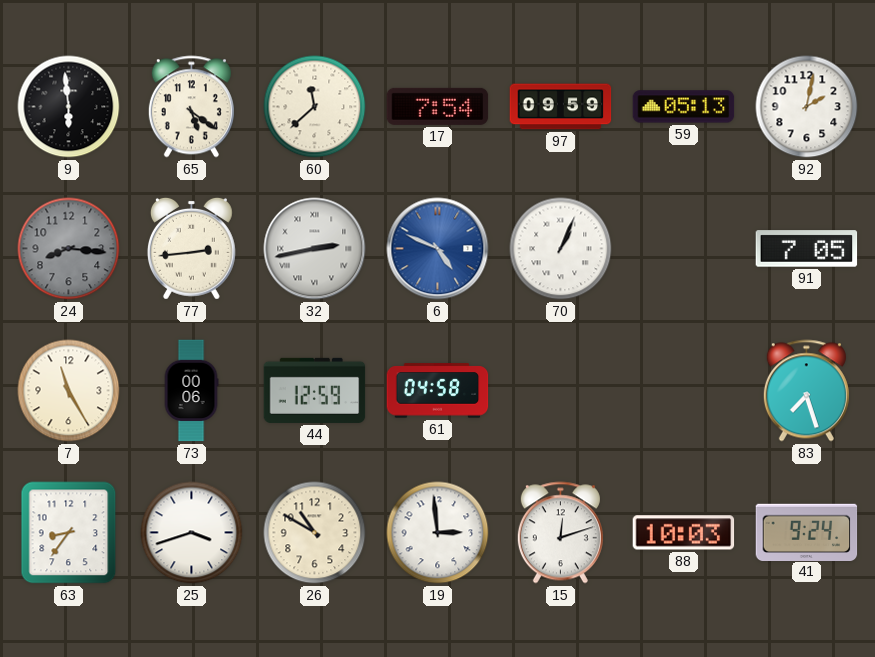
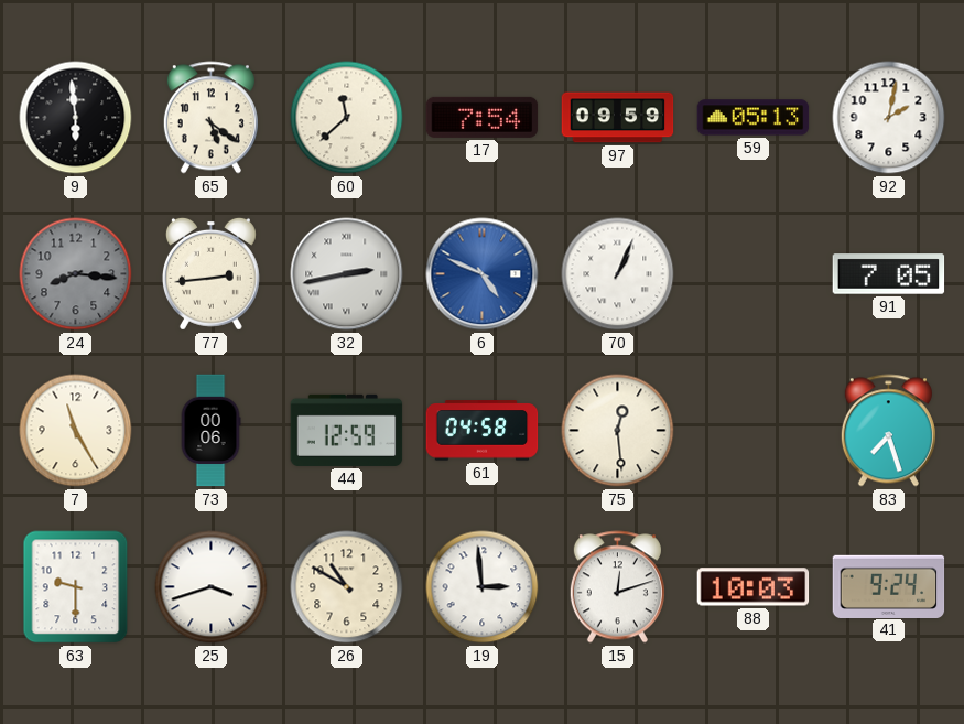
75: none -> 12:29 (618, 431)
63: 8:36 -> 9:30 (76, 587)
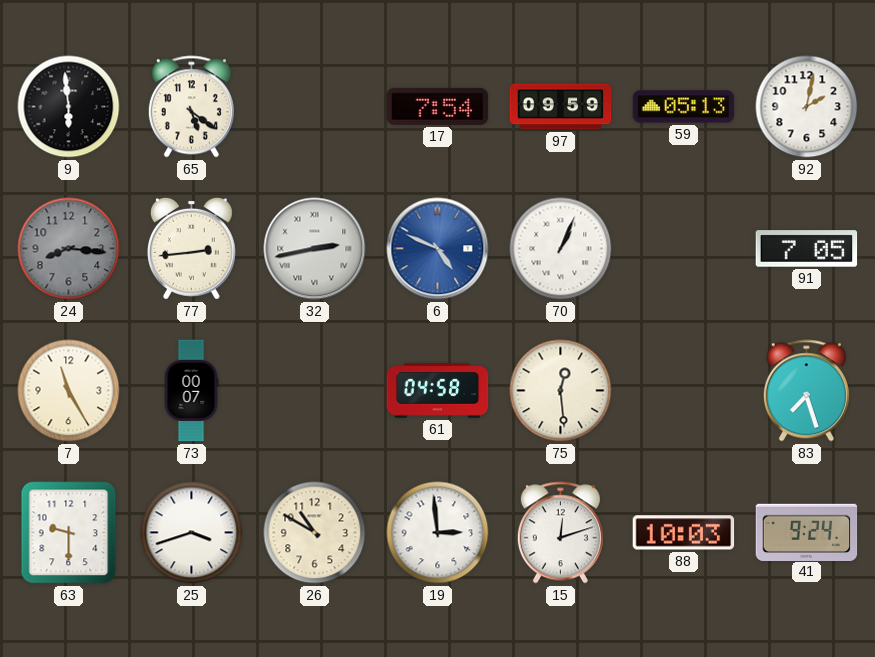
60: 11:38 -> none (347, 118)
73: 00:06 -> 00:07 (191, 391)
44: 12:59 -> none (347, 430)
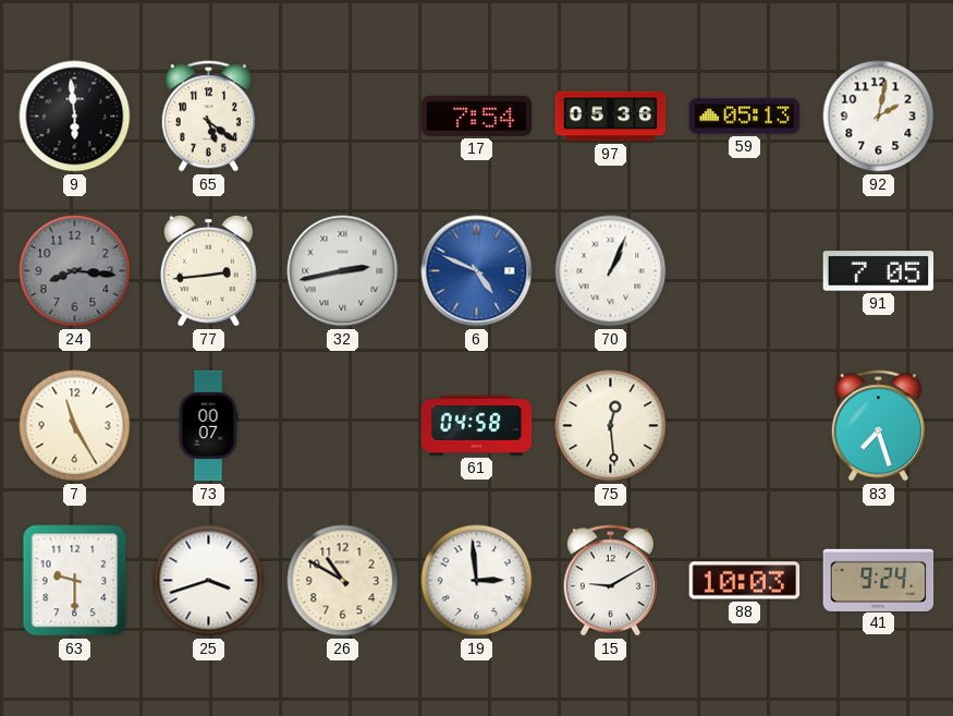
97: 09:59 -> 05:36 (611, 117)
15: 12:12 -> 9:10 (610, 581)
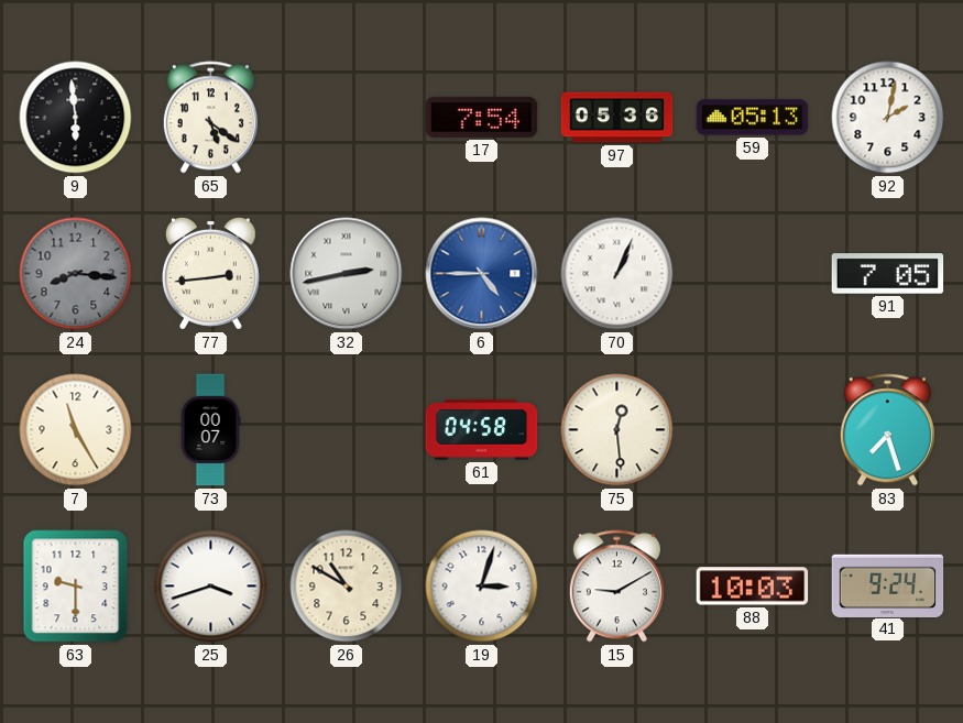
6: 4:49 -> 4:45 (482, 274)
19: 2:59 -> 3:03 (482, 587)
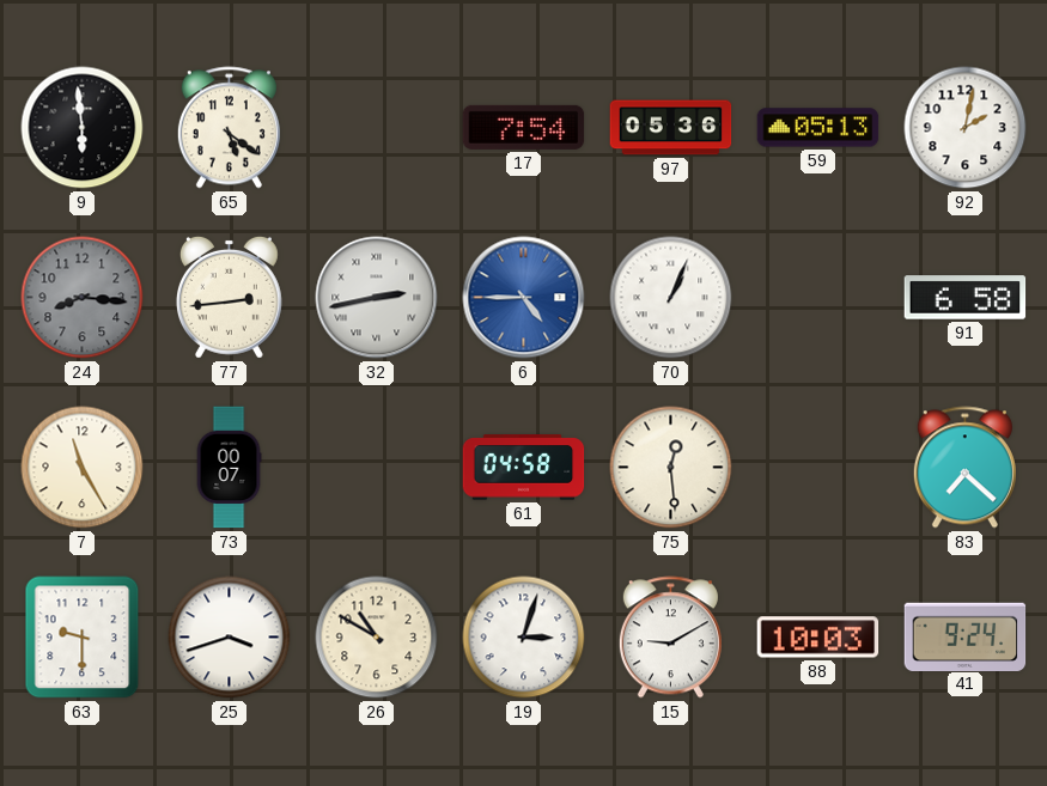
91: 7:05 -> 6:58 (966, 298)
83: 7:27 -> 7:22 (964, 468)
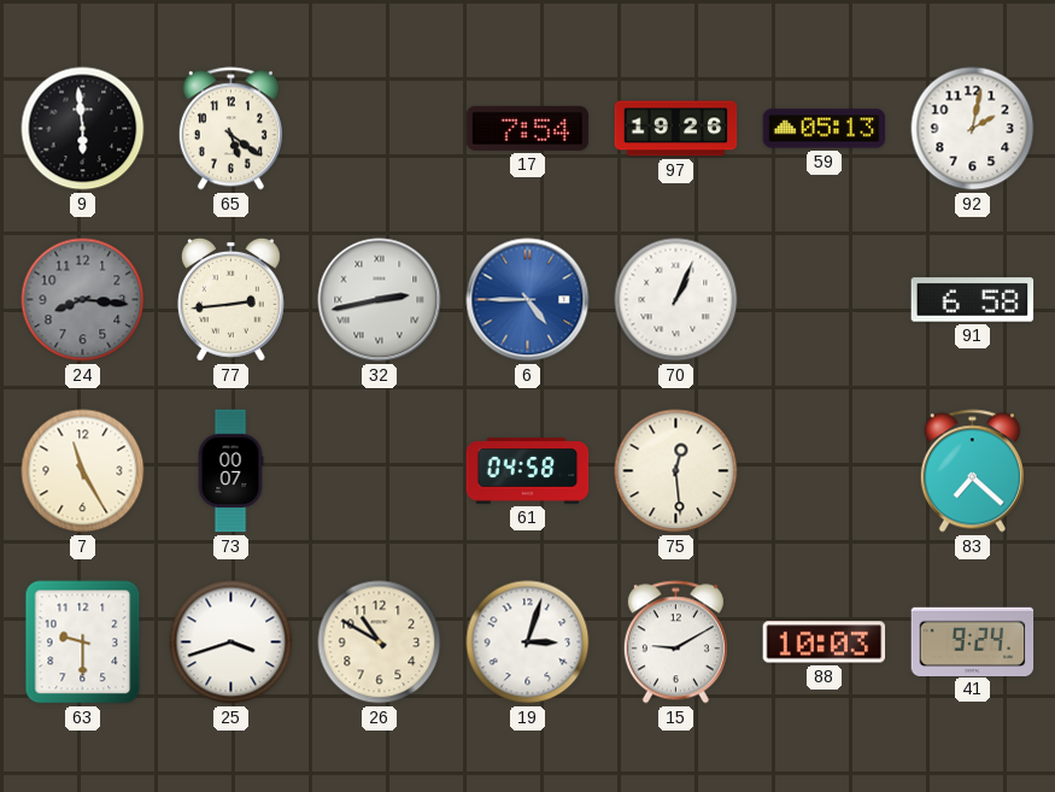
97: 05:36 -> 19:26 (676, 129)
